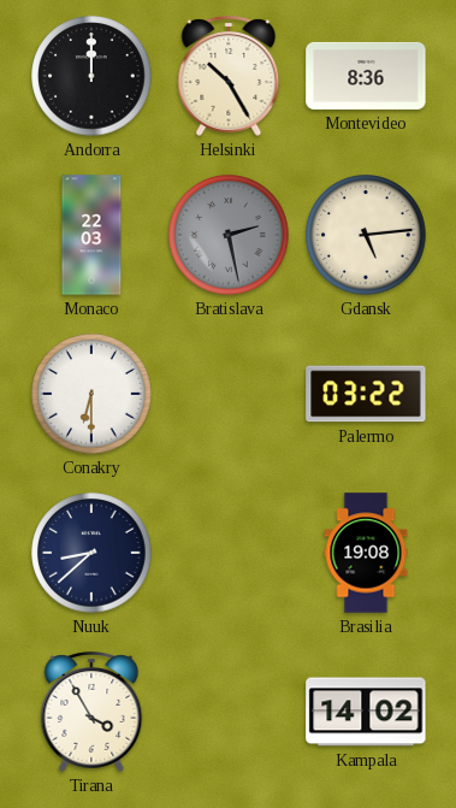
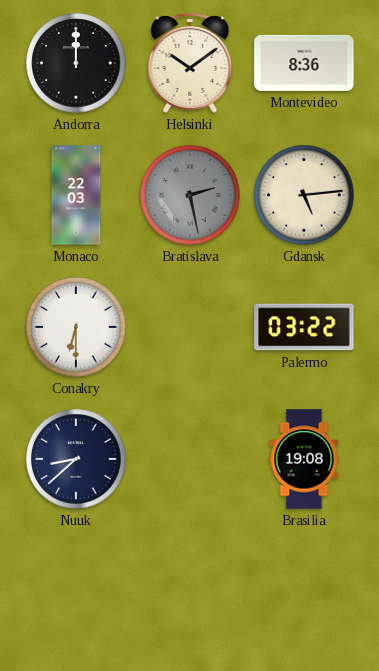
Helsinki: 10:25 -> 10:09 (190, 63)
Tirana: 3:55 -> none (91, 712)
Kampala: 14:02 -> none (366, 712)
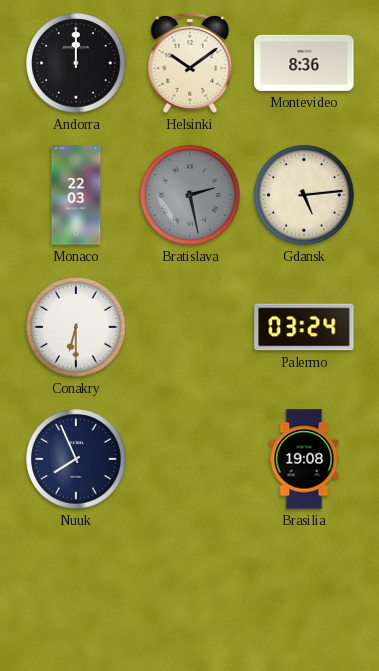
Palermo: 03:22 -> 03:24 (304, 327)
Nuuk: 8:38 -> 7:56 (76, 459)
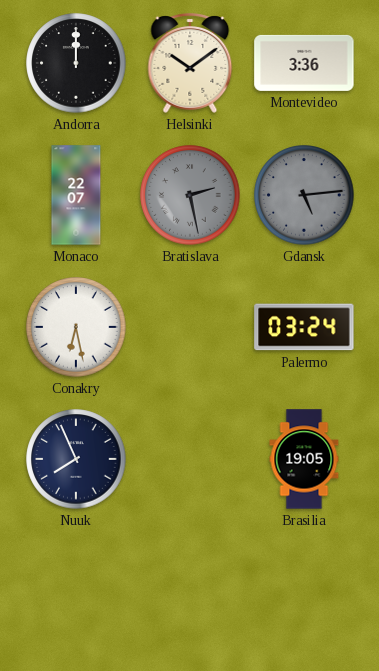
Montevideo: 8:36 -> 3:36 (304, 63)
Monaco: 22:03 -> 22:07 (76, 195)
Gdansk dial: cream -> grey (304, 195)
Conakry: 6:30 -> 6:28 (76, 327)
Brasilia: 19:08 -> 19:05 (304, 459)
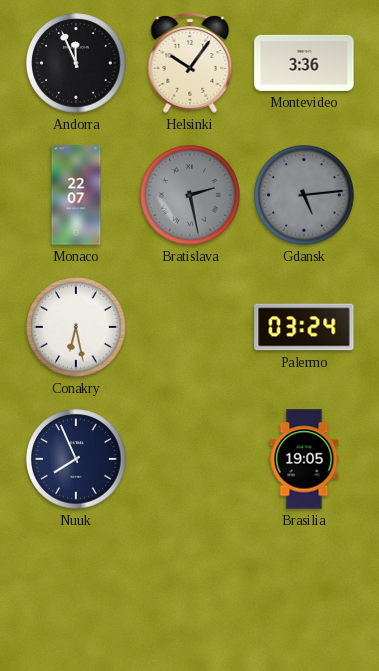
Andorra: 12:00 -> 11:56 (76, 63)
Helsinki: 10:09 -> 10:06 (190, 63)
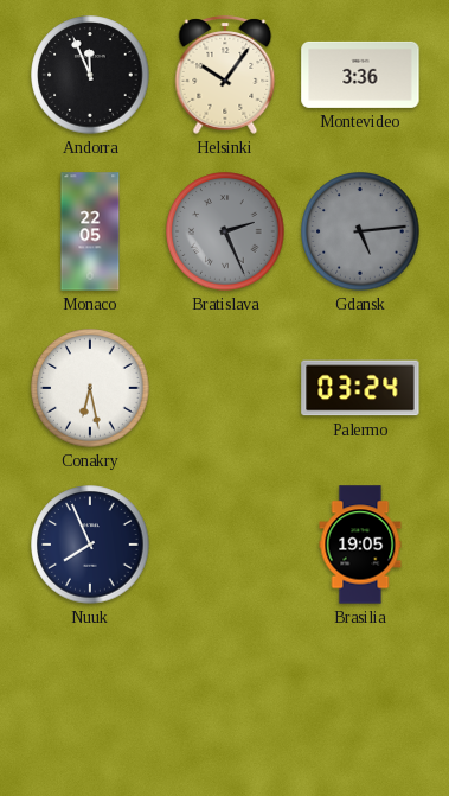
Monaco: 22:07 -> 22:05 (90, 231)
Bratislava: 2:28 -> 2:26 (225, 231)
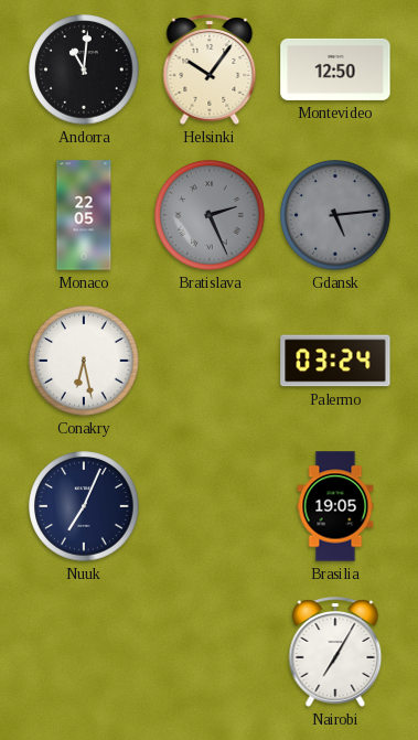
Andorra: 11:56 -> 11:01 (84, 69)
Montevideo: 3:36 -> 12:50 (335, 69)
Nuuk: 7:56 -> 7:04 (84, 506)
Nairobi: none -> 7:05 (335, 652)
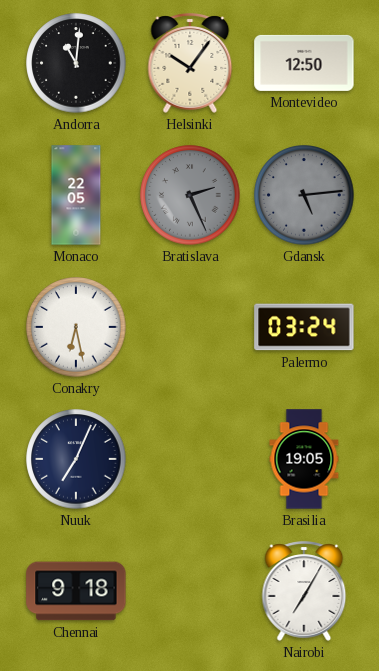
Chennai: none -> 9:18 (76, 591)
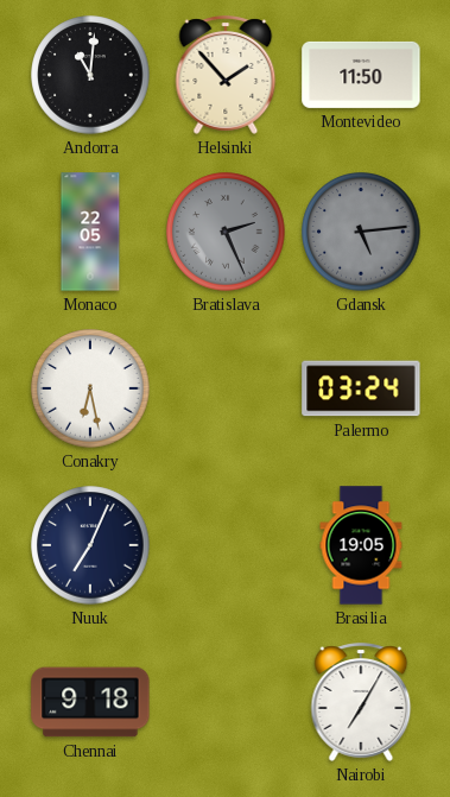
Helsinki: 10:06 -> 1:53 (226, 75)
Montevideo: 12:50 -> 11:50 (361, 75)
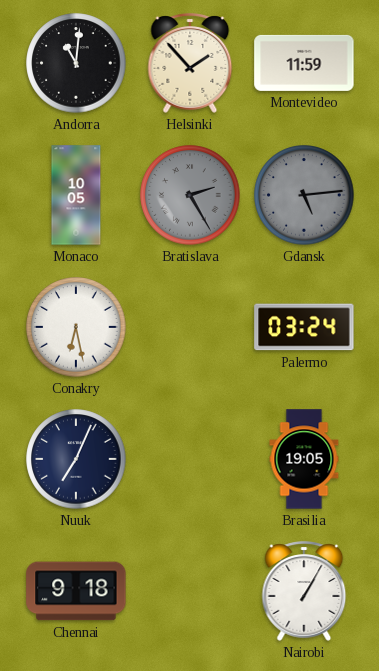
Montevideo: 11:50 -> 11:59 (304, 63)
Monaco: 22:05 -> 10:05 (76, 195)
Bratislava: 2:26 -> 2:25 (190, 195)
Nairobi: 7:05 -> 1:05 (304, 591)
